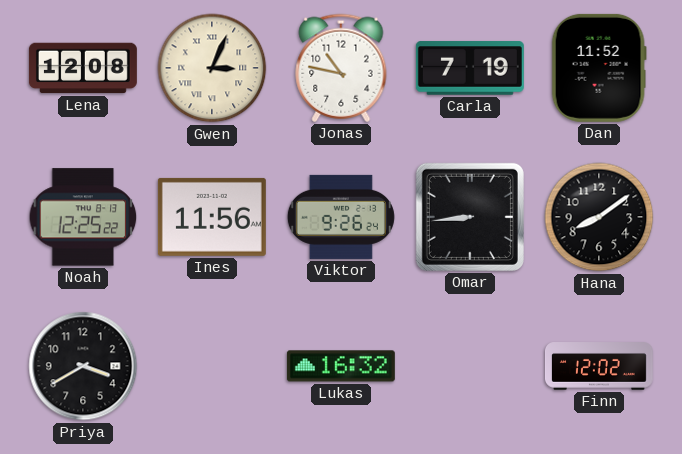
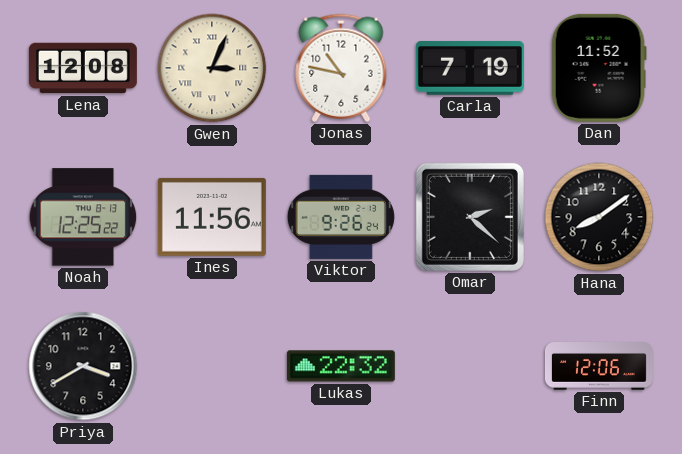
Omar: 8:44 -> 2:22 (470, 217)
Lukas: 16:32 -> 22:32 (341, 366)
Finn: 12:02 -> 12:06 (599, 366)
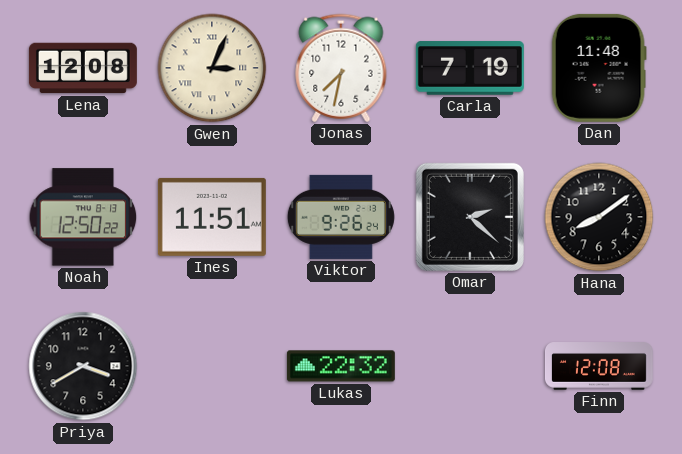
Jonas: 10:47 -> 7:32 (341, 68)
Dan: 11:52 -> 11:48 (599, 68)
Noah: 12:25 -> 12:50 (83, 217)
Ines: 11:56 -> 11:51 (212, 217)
Finn: 12:06 -> 12:08 (599, 366)
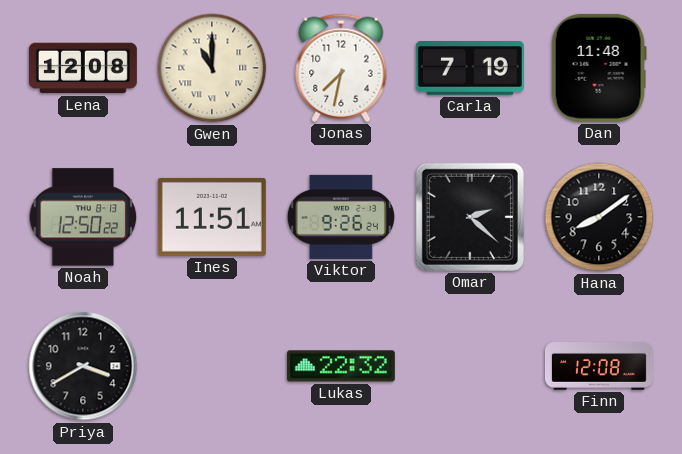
Gwen: 3:04 -> 11:00 (212, 68)
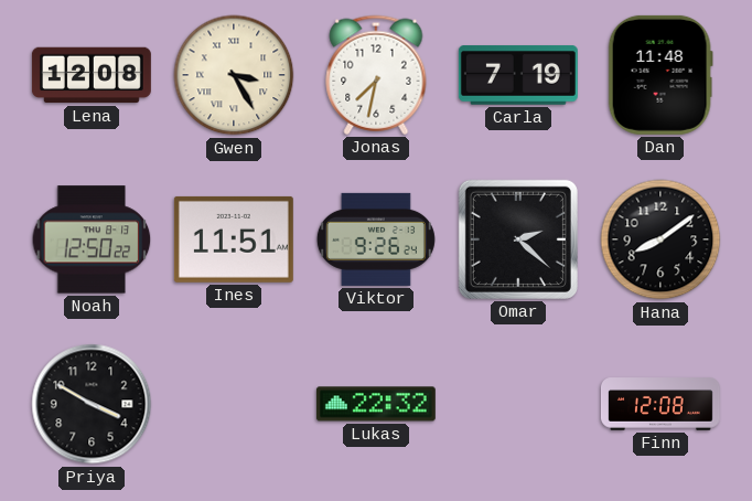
Gwen: 11:00 -> 3:25 (234, 75)
Priya: 3:40 -> 3:50 (92, 404)
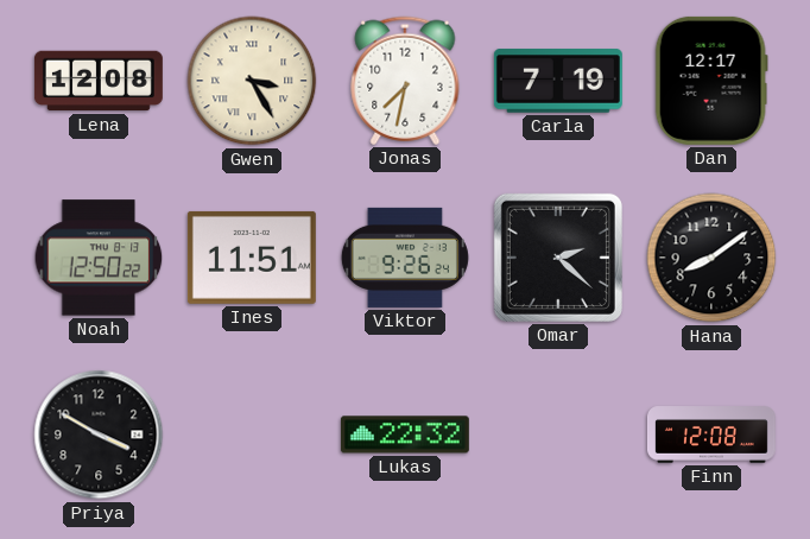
Dan: 11:48 -> 12:17 (711, 81)
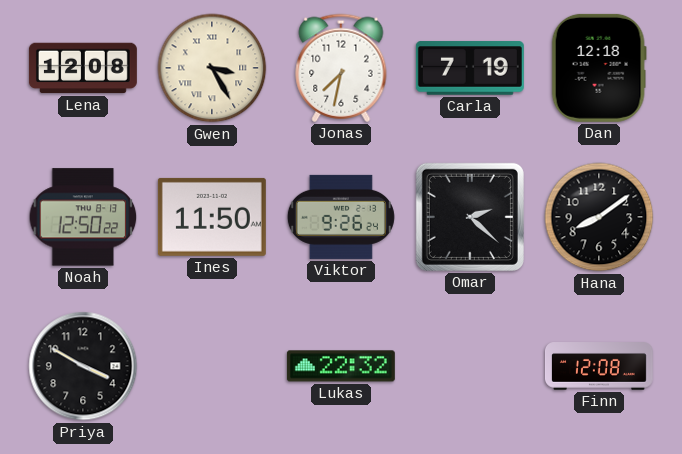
Dan: 12:17 -> 12:18 (599, 68)
Ines: 11:51 -> 11:50 (212, 217)
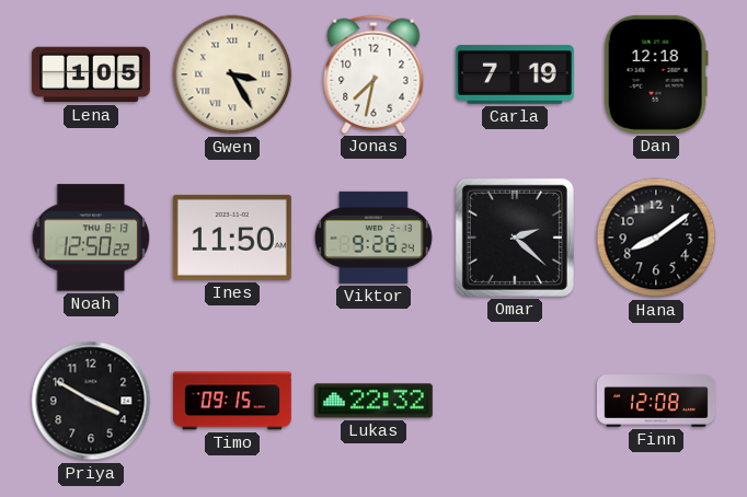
Lena: 12:08 -> 1:05 (91, 74)
Timo: none -> 09:15 (232, 401)
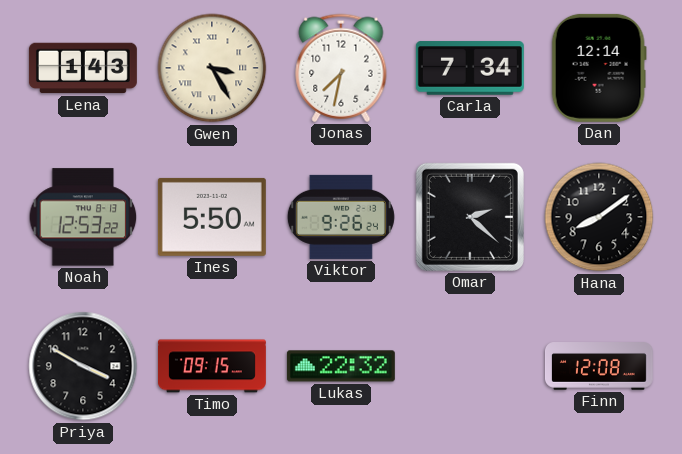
Lena: 1:05 -> 1:43 (83, 68)
Carla: 7:19 -> 7:34 (470, 68)
Dan: 12:18 -> 12:14 (599, 68)
Noah: 12:50 -> 12:53 (83, 217)
Ines: 11:50 -> 5:50 (212, 217)
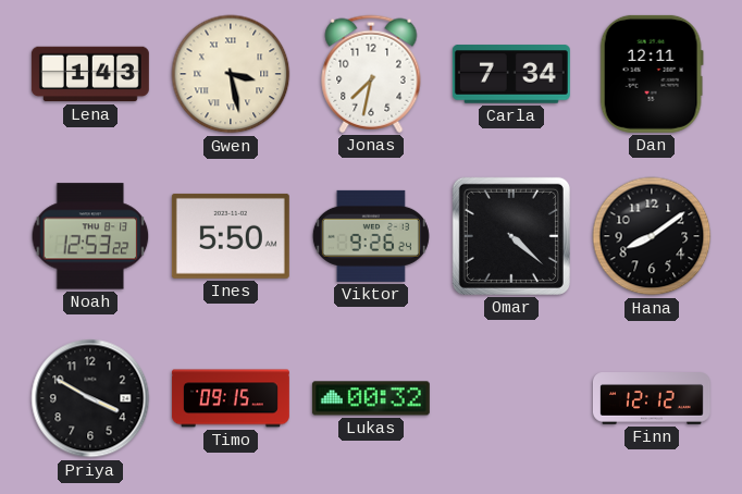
Gwen: 3:25 -> 3:28 (231, 74)
Dan: 12:14 -> 12:11 (652, 74)
Omar: 2:22 -> 4:22 (511, 236)
Lukas: 22:32 -> 00:32 (371, 398)
Finn: 12:08 -> 12:12 (652, 398)
